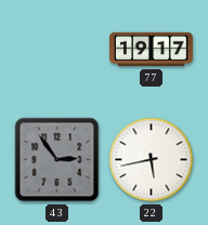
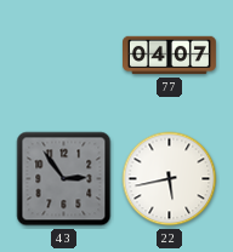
77: 19:17 -> 04:07 (170, 56)
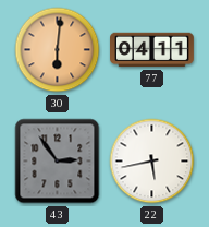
30: none -> 6:01 (58, 50)
77: 04:07 -> 04:11 (152, 50)
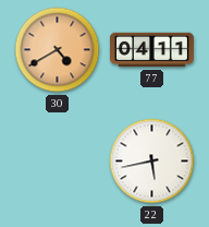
30: 6:01 -> 4:40 (58, 50)
43: 2:54 -> none (58, 162)
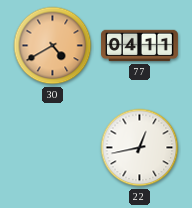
22: 5:43 -> 12:43 (140, 148)
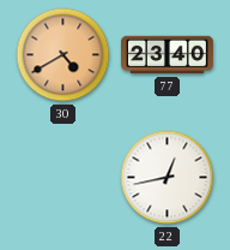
77: 04:11 -> 23:40 (168, 55)
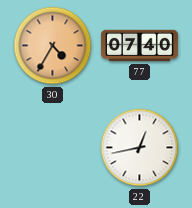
30: 4:40 -> 4:35 (53, 46)
77: 23:40 -> 07:40 (140, 46)
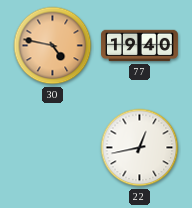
30: 4:35 -> 4:47 (53, 46)
77: 07:40 -> 19:40 (140, 46)
